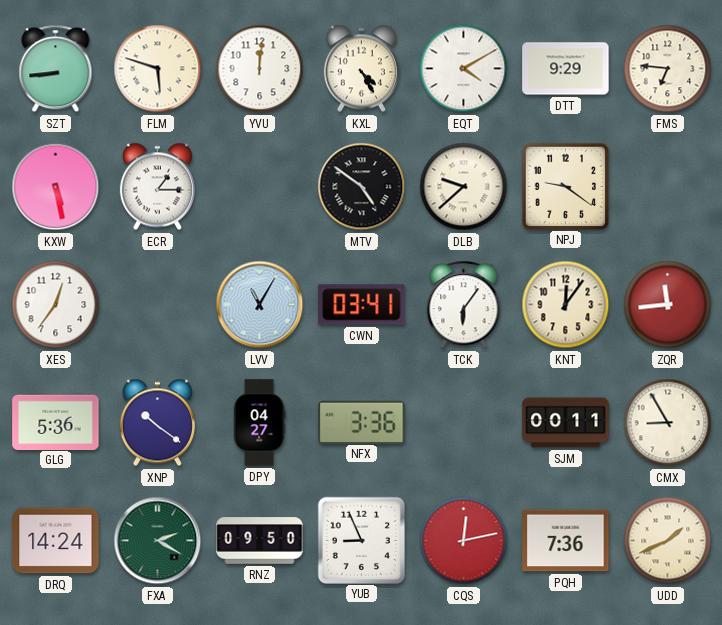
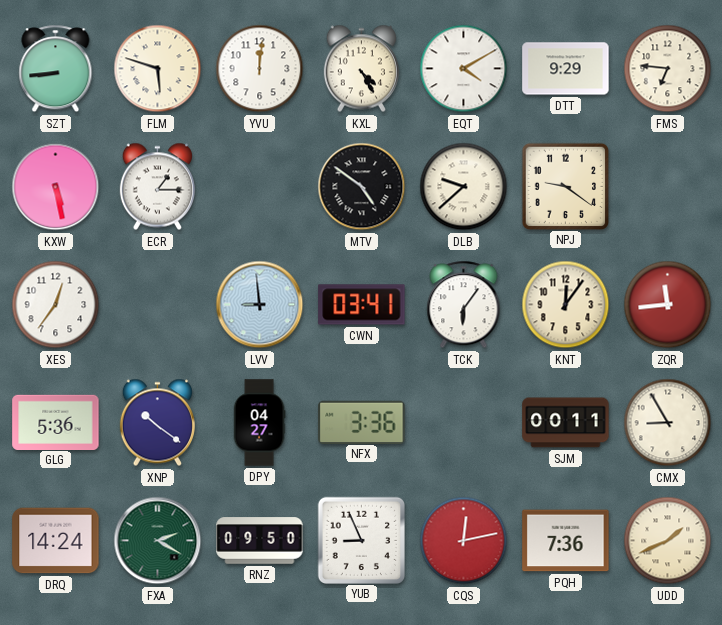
LVV: 11:05 -> 8:59 (260, 305)
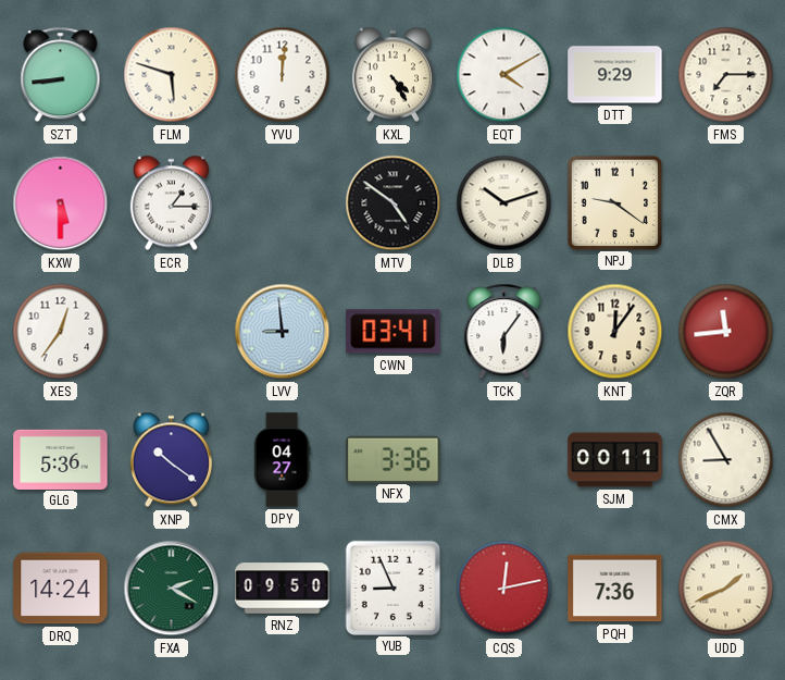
FMS: 6:46 -> 7:15 (726, 75)
KXW: 5:28 -> 5:30 (61, 203)
DLB: 9:38 -> 10:12 (504, 203)
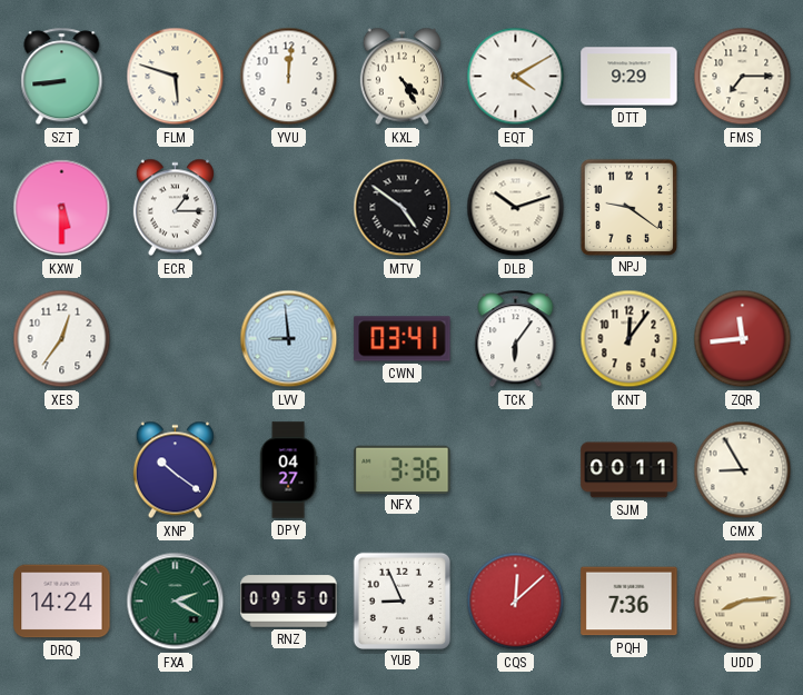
GLG: 5:36 -> none (61, 459)
CQS: 12:13 -> 12:08 (516, 602)
UDD: 1:41 -> 8:14 (743, 602)
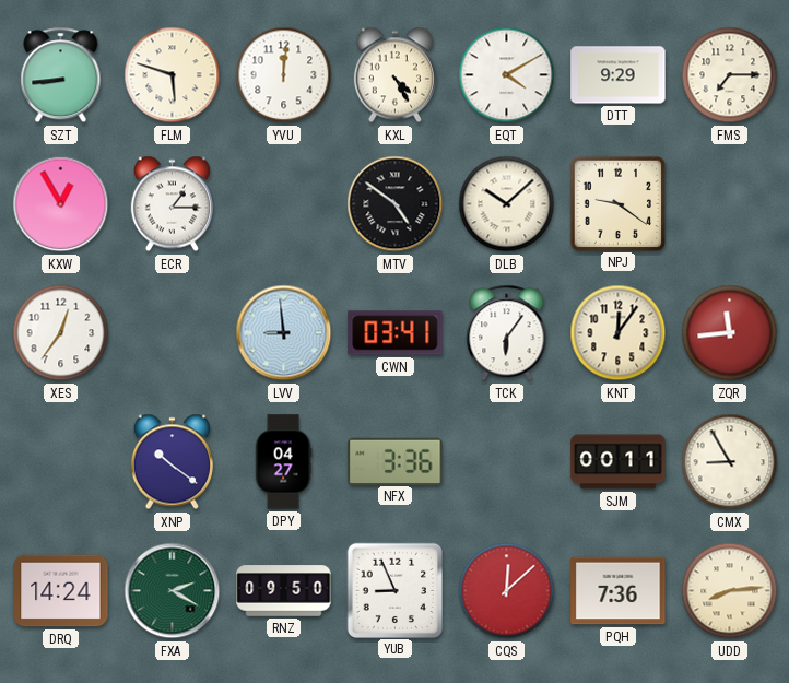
KXW: 5:30 -> 12:55 (61, 204)
DLB: 10:12 -> 10:08 (507, 204)
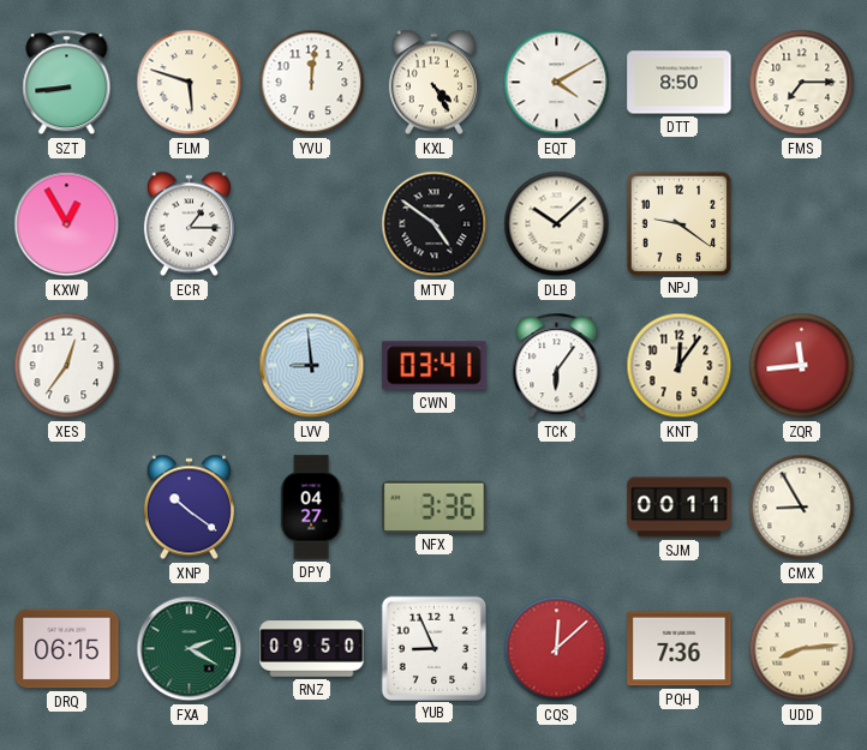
DTT: 9:29 -> 8:50 (680, 83)
DRQ: 14:24 -> 06:15 (67, 649)
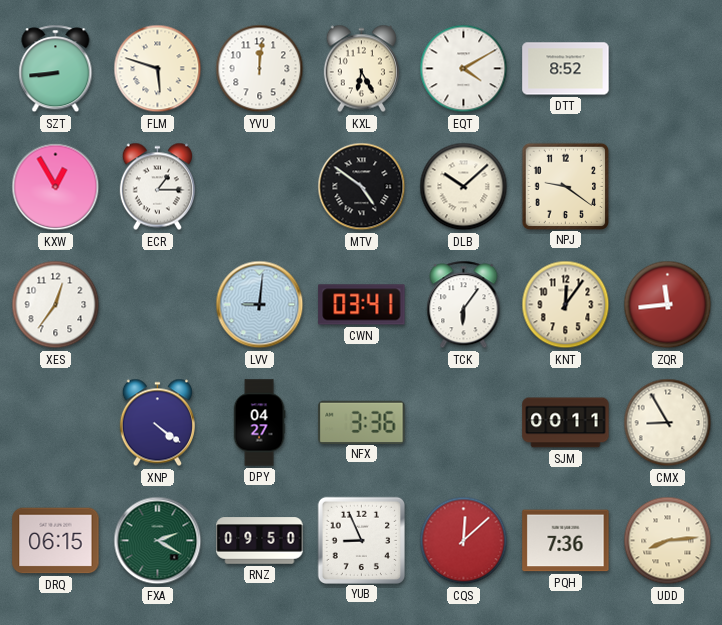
KXL: 4:25 -> 6:25 (361, 69)
DTT: 8:50 -> 8:52 (566, 69)
FMS: 7:15 -> none (802, 83)
LVV: 8:59 -> 9:01 (260, 305)
XNP: 10:21 -> 4:21 (157, 423)
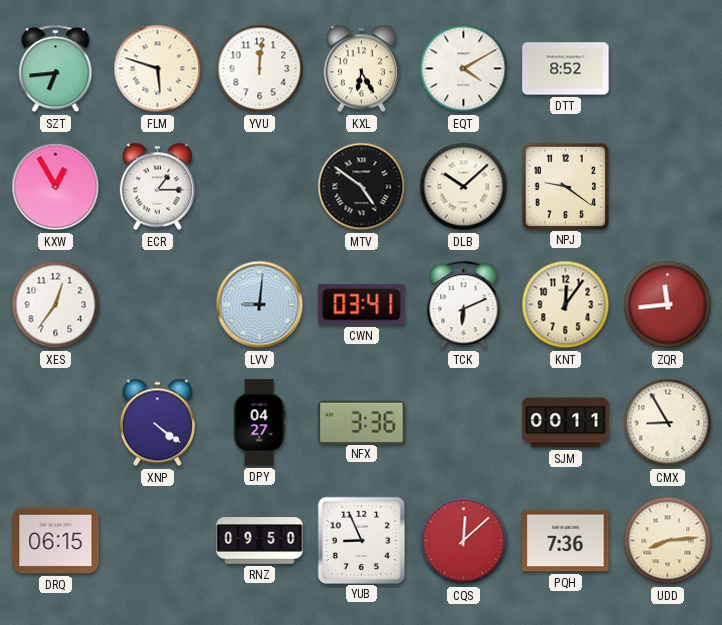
SZT: 8:44 -> 6:44 (56, 69)
TCK: 6:06 -> 6:11 (464, 305)
FXA: 2:20 -> none (158, 541)
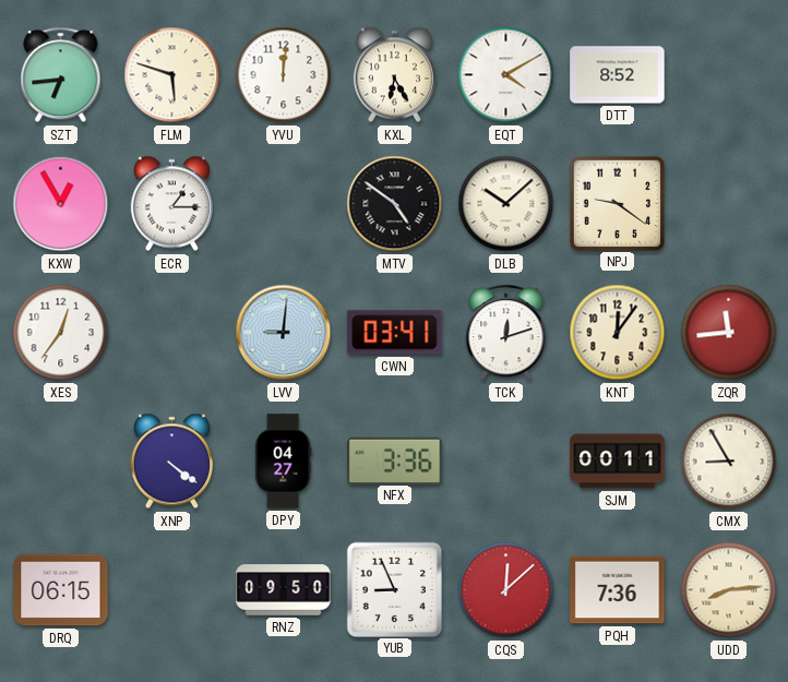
TCK: 6:11 -> 12:12 (506, 333)
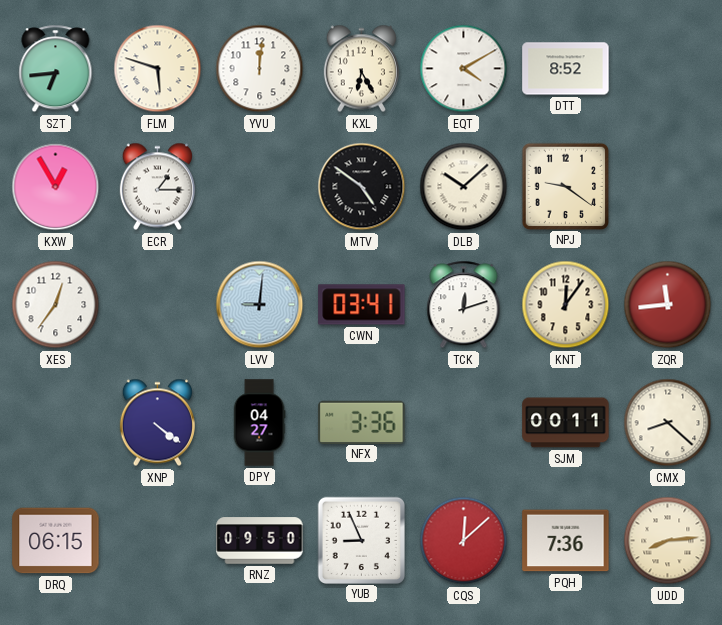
CMX: 8:55 -> 8:22 (668, 423)
